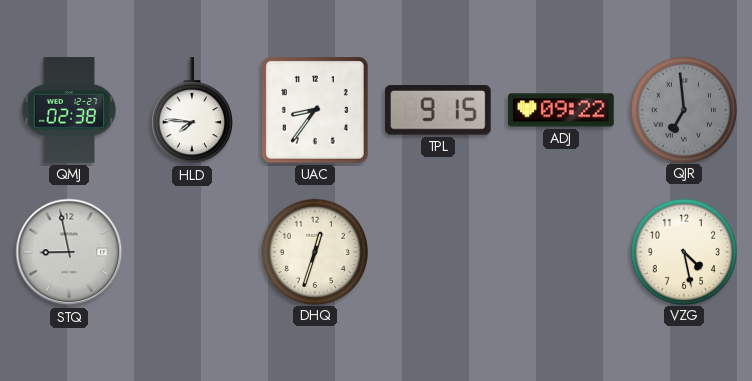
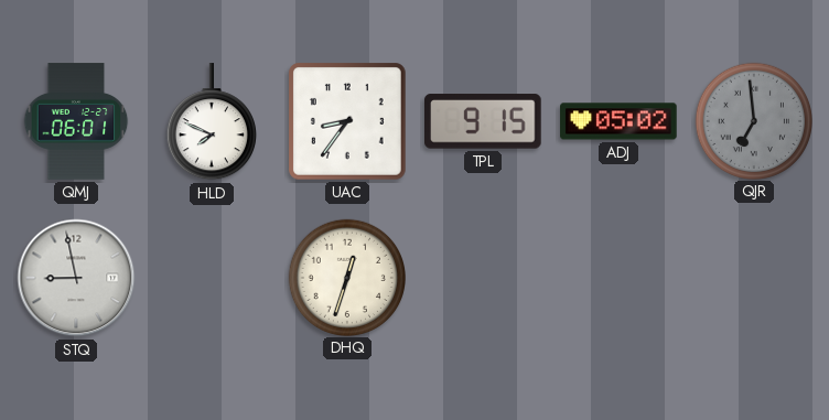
QMJ: 02:38 -> 06:01 (76, 121)
HLD: 7:46 -> 7:49 (211, 122)
ADJ: 09:22 -> 05:02 (618, 121)
VZG: 4:28 -> none (683, 251)
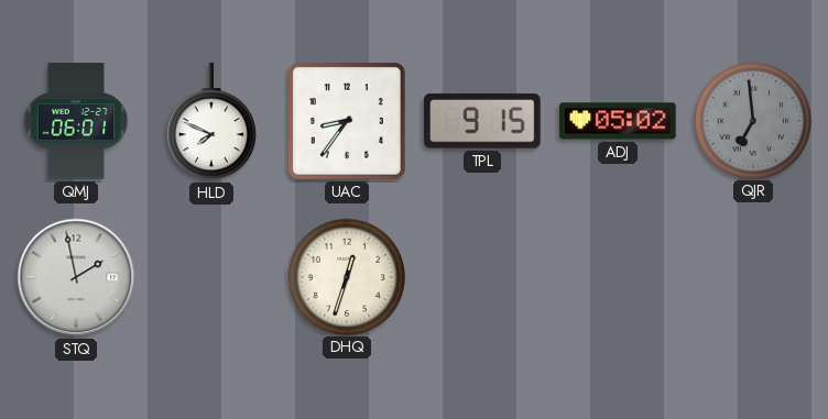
STQ: 8:58 -> 1:58 (76, 277)
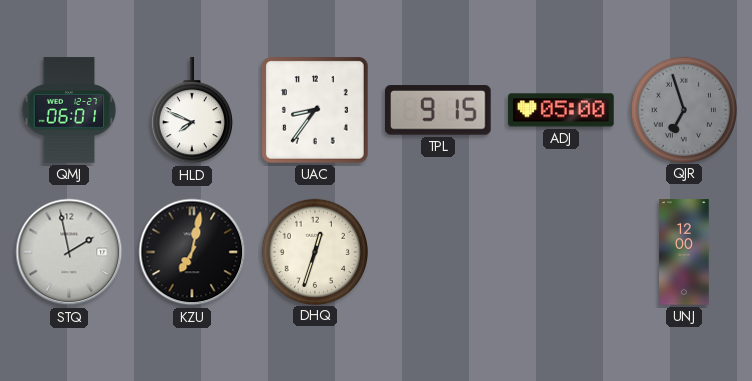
ADJ: 05:02 -> 05:00 (561, 110)
QJR: 6:59 -> 6:57 (683, 109)
KZU: none -> 7:02 (192, 252)
UNJ: none -> 12:00 (684, 252)
